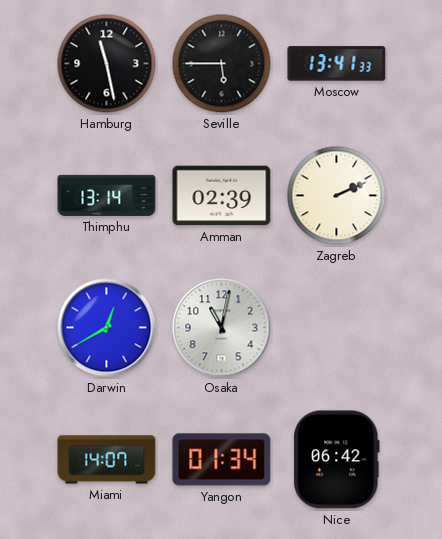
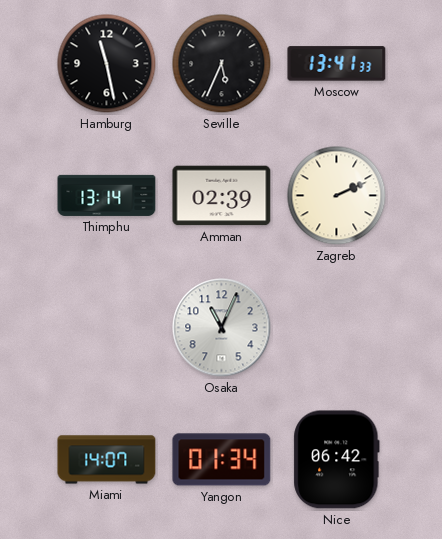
Seville: 5:45 -> 5:34 (222, 64)
Darwin: 12:40 -> none (107, 328)
Osaka: 11:02 -> 11:04 (222, 328)
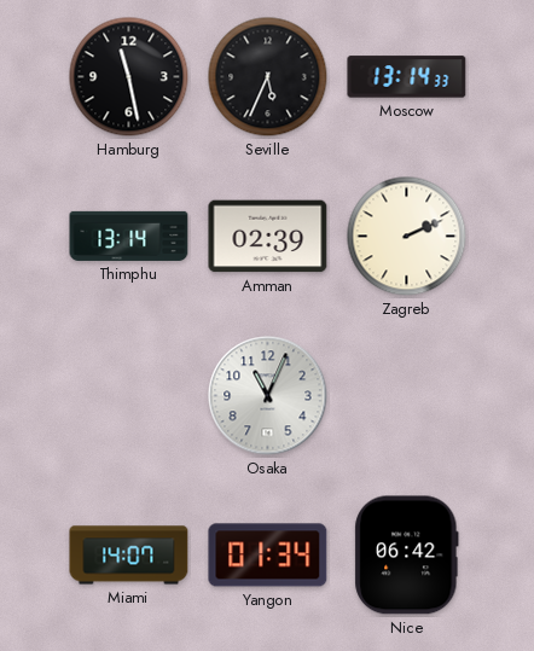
Moscow: 13:41 -> 13:14 (407, 77)
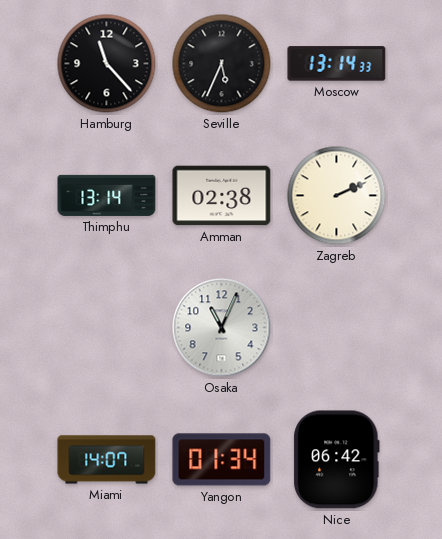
Hamburg: 11:28 -> 11:23 (107, 64)
Amman: 02:39 -> 02:38 (222, 196)
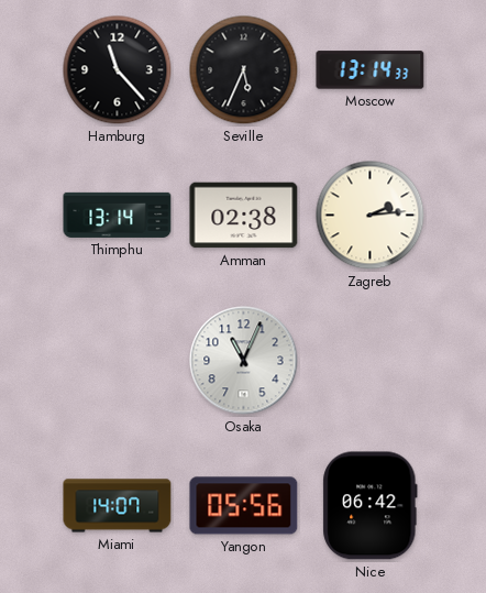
Zagreb: 2:11 -> 2:14 (371, 216)
Yangon: 01:34 -> 05:56 (244, 506)
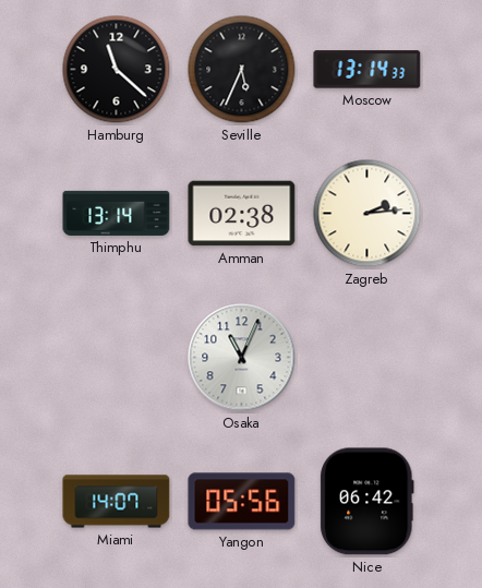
Hamburg: 11:23 -> 11:22 (117, 70)
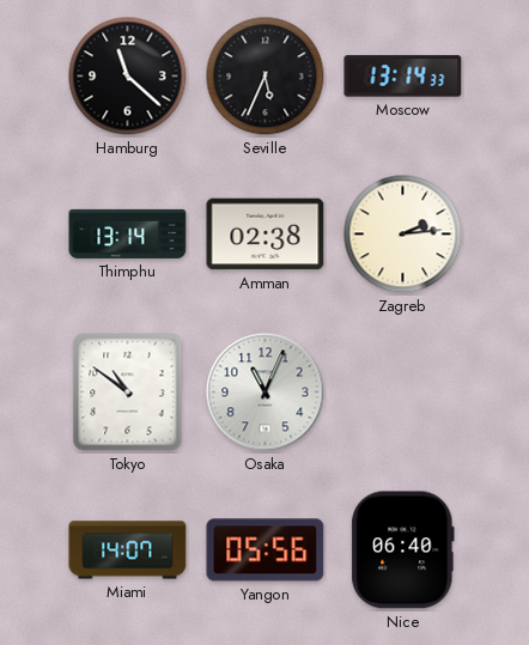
Tokyo: none -> 10:51 (128, 393)
Nice: 06:42 -> 06:40 (403, 550)
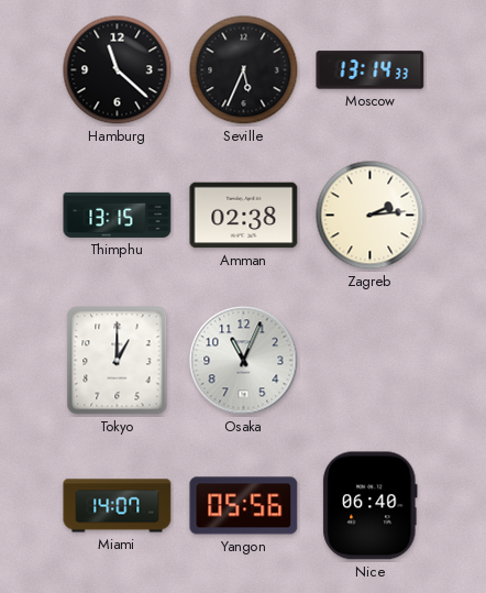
Thimphu: 13:14 -> 13:15 (118, 215)
Tokyo: 10:51 -> 1:00 (118, 361)
